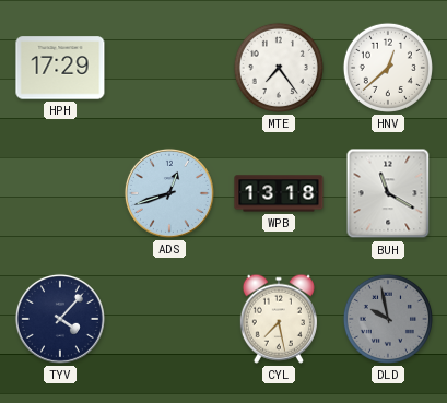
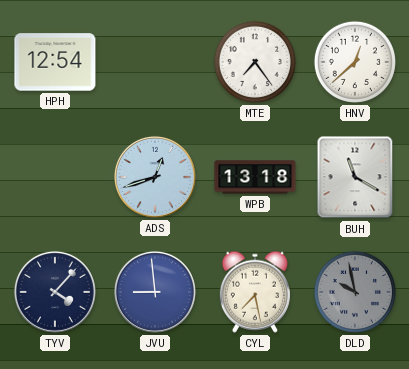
HPH: 17:29 -> 12:54 (55, 62)
JVU: none -> 8:59 (155, 292)
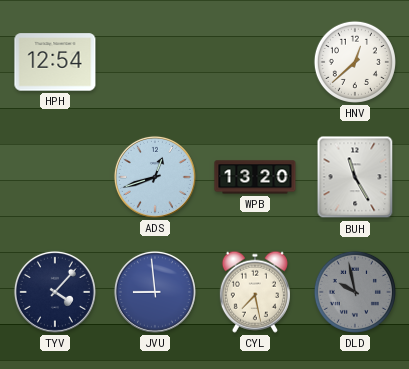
MTE: 7:24 -> none (255, 62)
WPB: 13:18 -> 13:20 (255, 177)
BUH: 11:20 -> 11:25 (355, 177)
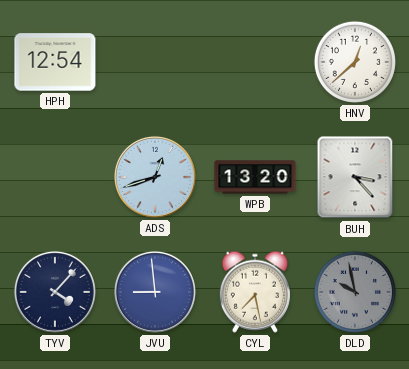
BUH: 11:25 -> 3:23 (355, 177)
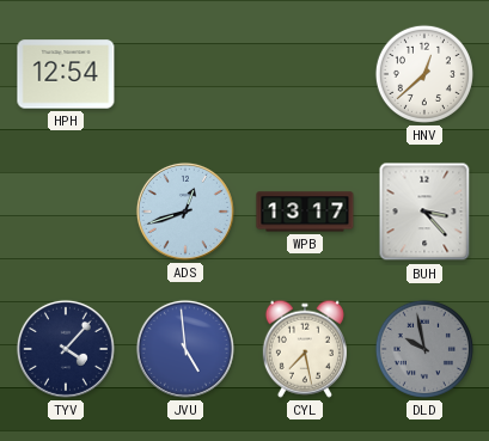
WPB: 13:20 -> 13:17 (305, 212)
JVU: 8:59 -> 4:59 (185, 349)
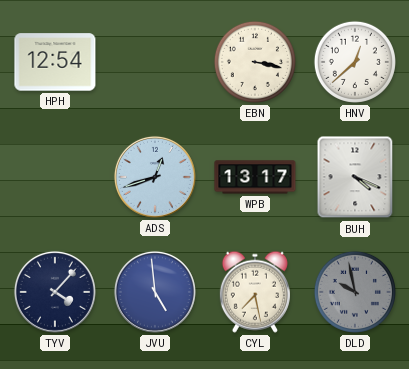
EBN: none -> 3:17 (255, 62)
BUH: 3:23 -> 4:19 (355, 177)
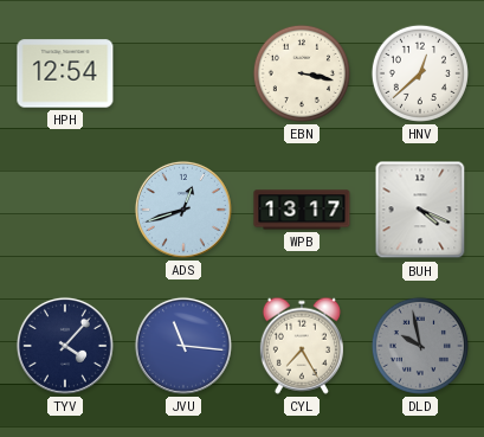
JVU: 4:59 -> 11:16 (183, 346)
CYL: 7:28 -> 7:25 (302, 346)
